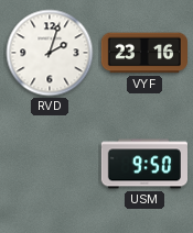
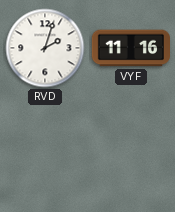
VYF: 23:16 -> 11:16 (130, 48)
USM: 9:50 -> none (143, 164)
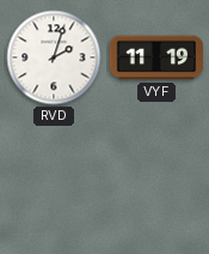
VYF: 11:16 -> 11:19 (155, 58)
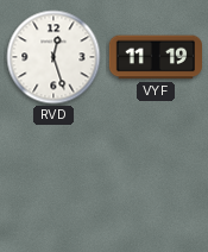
RVD: 2:03 -> 12:27 (53, 57)
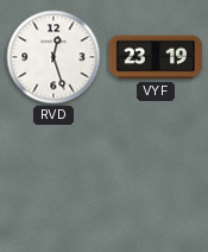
VYF: 11:19 -> 23:19 (155, 57)
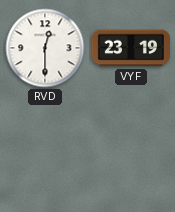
RVD: 12:27 -> 12:30 (45, 48)
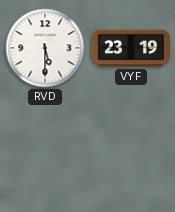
RVD: 12:30 -> 5:30 (45, 48)
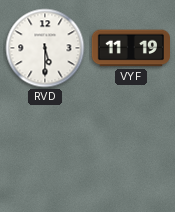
VYF: 23:19 -> 11:19 (130, 48)
